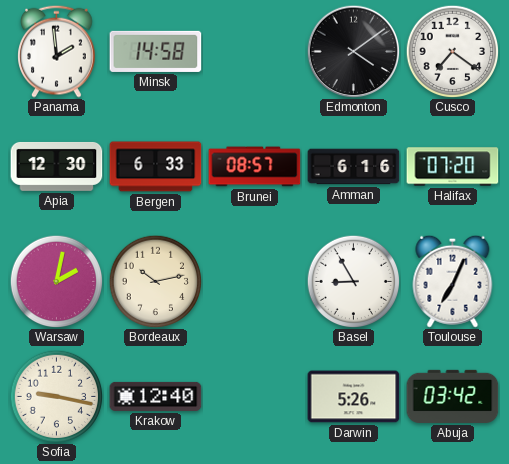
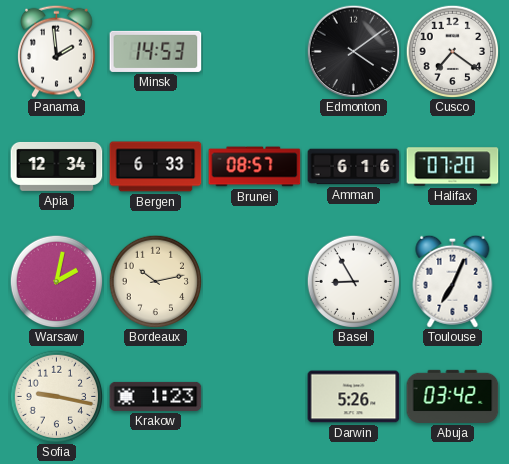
Minsk: 14:58 -> 14:53 (156, 51)
Apia: 12:30 -> 12:34 (57, 166)
Krakow: 12:40 -> 1:23 (156, 396)
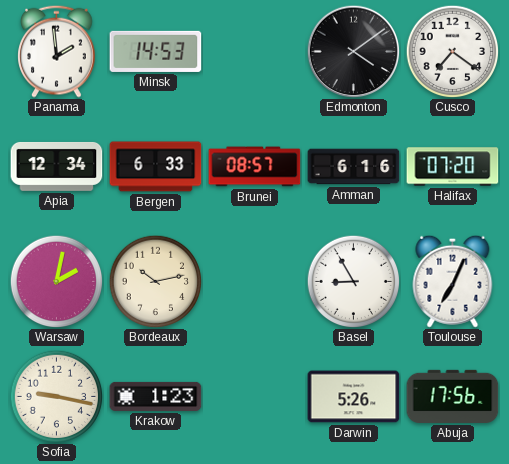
Abuja: 03:42 -> 17:56 (453, 396)
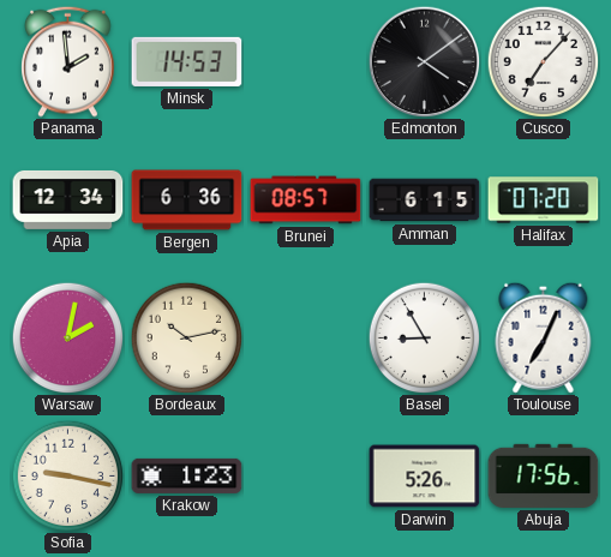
Cusco: 7:21 -> 7:07 (543, 61)
Bergen: 6:33 -> 6:36 (187, 200)
Amman: 6:16 -> 6:15 (425, 200)
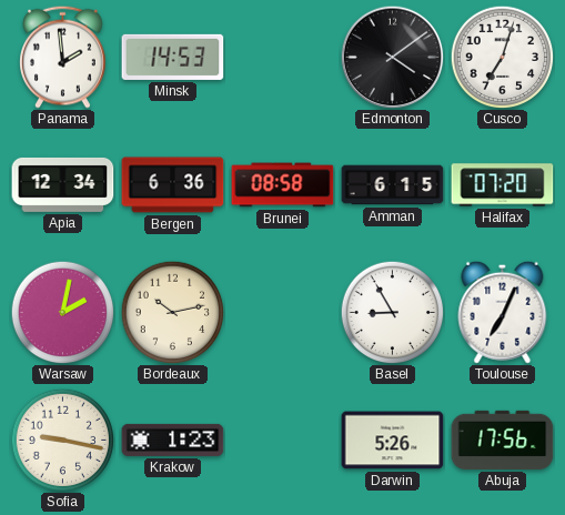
Cusco: 7:07 -> 7:03 (502, 57)
Brunei: 08:57 -> 08:58 (283, 185)
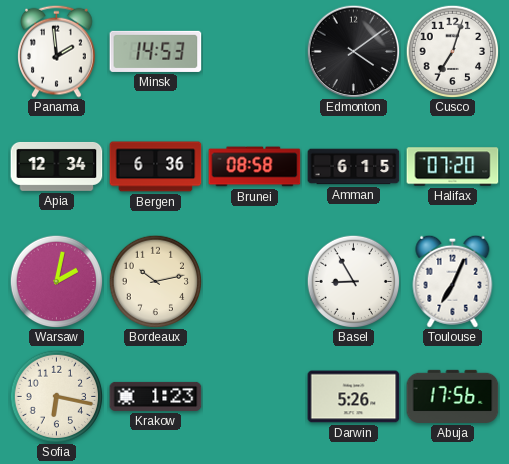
Sofia: 9:17 -> 6:17 (56, 396)
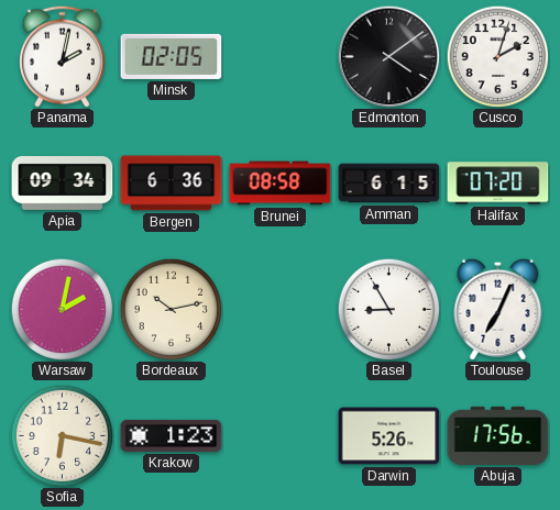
Panama: 1:59 -> 2:02 (63, 56)
Minsk: 14:53 -> 02:05 (172, 56)
Cusco: 7:03 -> 2:03 (497, 56)
Apia: 12:34 -> 09:34 (63, 182)
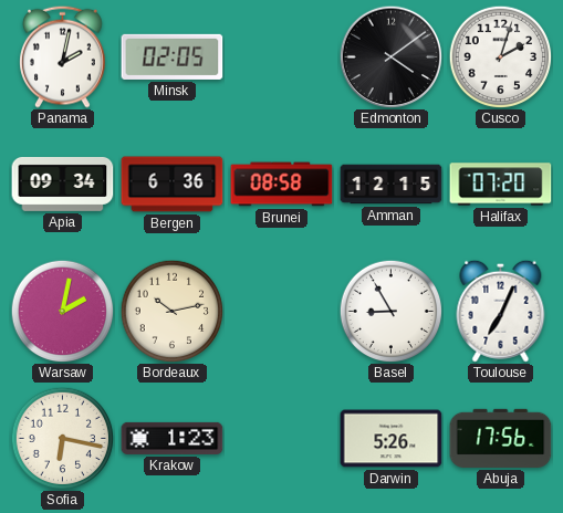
Amman: 6:15 -> 12:15 (392, 185)
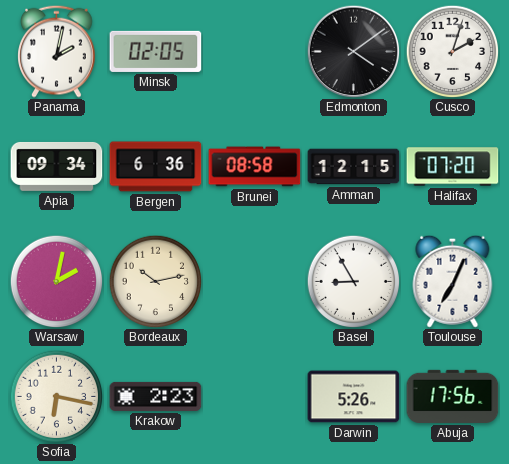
Krakow: 1:23 -> 2:23 (156, 396)
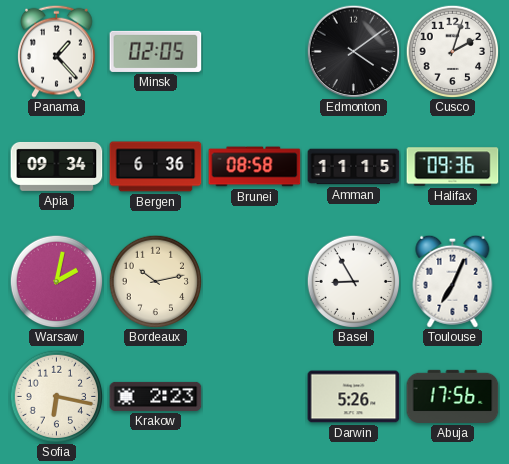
Panama: 2:02 -> 1:23 (57, 51)
Amman: 12:15 -> 11:15 (354, 167)
Halifax: 07:20 -> 09:36 (453, 167)
